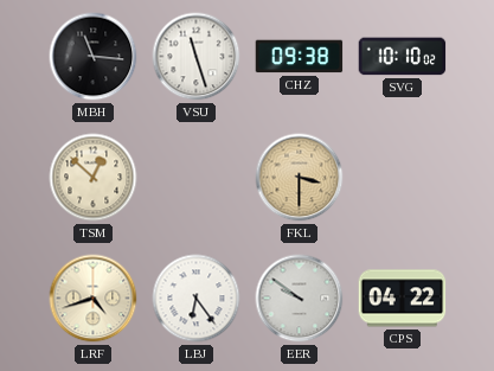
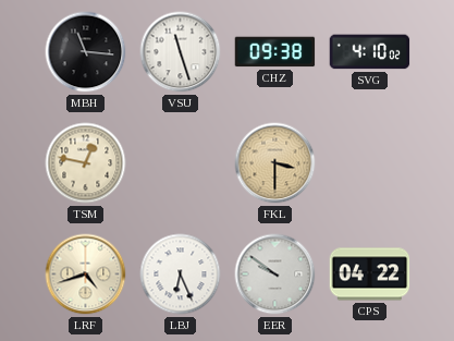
SVG: 10:10 -> 4:10 (370, 52)
TSM: 12:52 -> 12:47 (86, 163)
LBJ: 6:24 -> 6:26 (181, 275)
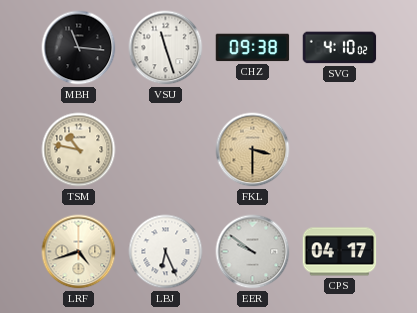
TSM: 12:47 -> 10:47 (79, 150)
CPS: 04:22 -> 04:17 (340, 252)
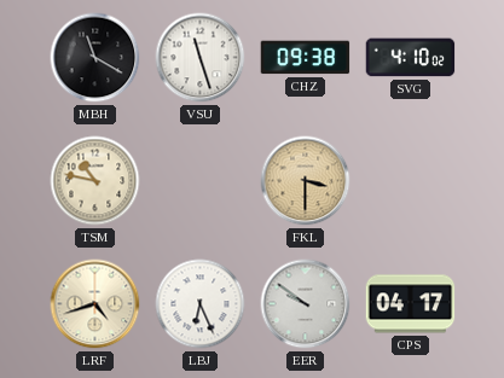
MBH: 11:16 -> 11:20 (95, 58)
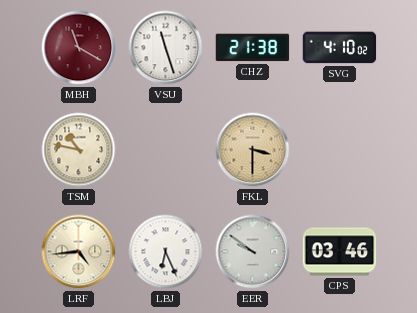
MBH dial: black -> burgundy (79, 48)
CHZ: 09:38 -> 21:38 (253, 48)
LRF: 4:42 -> 4:44 (79, 252)
CPS: 04:17 -> 03:46 (340, 252)
